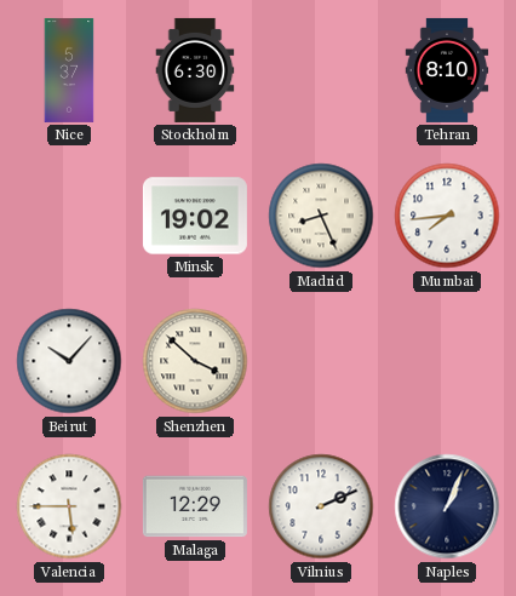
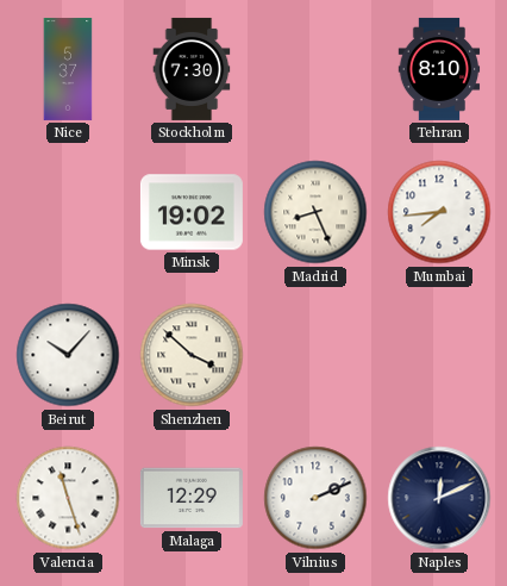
Stockholm: 6:30 -> 7:30 (192, 69)
Valencia: 5:45 -> 11:27 (68, 498)
Naples: 1:04 -> 12:11 (439, 498)
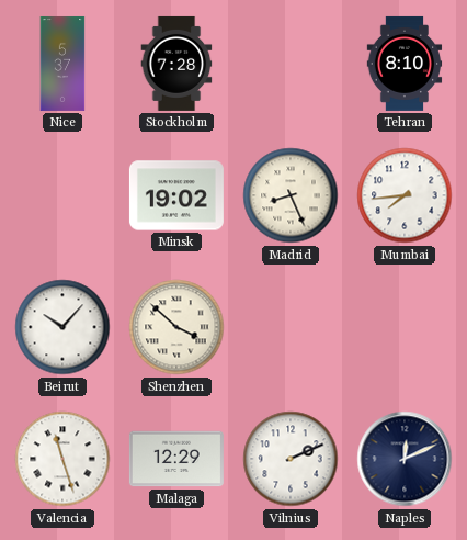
Stockholm: 7:30 -> 7:28 (176, 64)
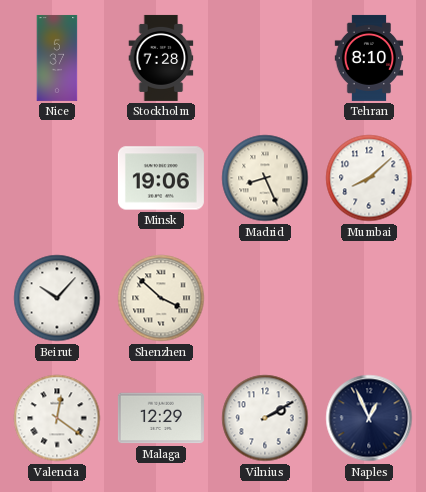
Minsk: 19:02 -> 19:06 (161, 178)
Mumbai: 7:44 -> 8:08 (369, 178)
Valencia: 11:27 -> 12:21 (57, 418)
Vilnius: 2:11 -> 2:10 (265, 418)
Naples: 12:11 -> 12:56 (369, 418)
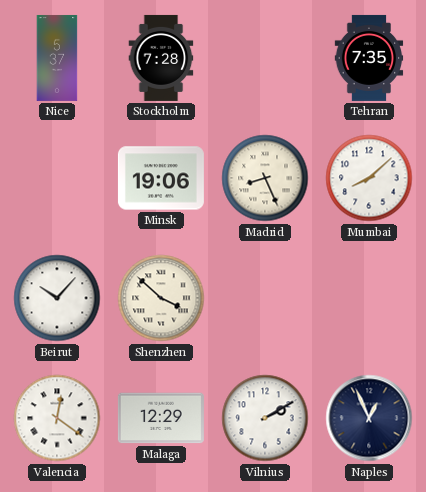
Tehran: 8:10 -> 7:35 (369, 58)
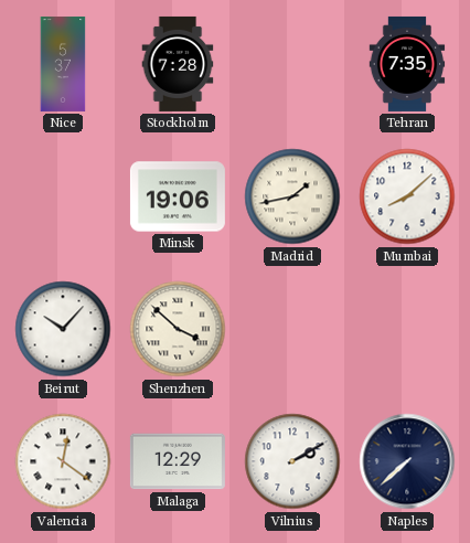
Madrid: 8:26 -> 1:43 (292, 196)
Naples: 12:56 -> 7:38 (407, 461)
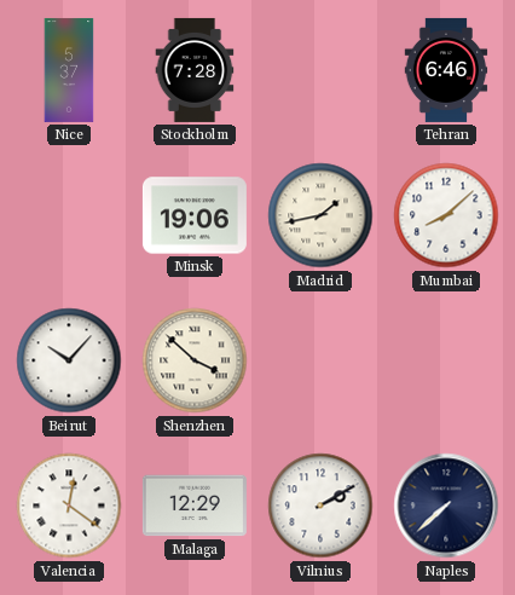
Tehran: 7:35 -> 6:46 (446, 70)
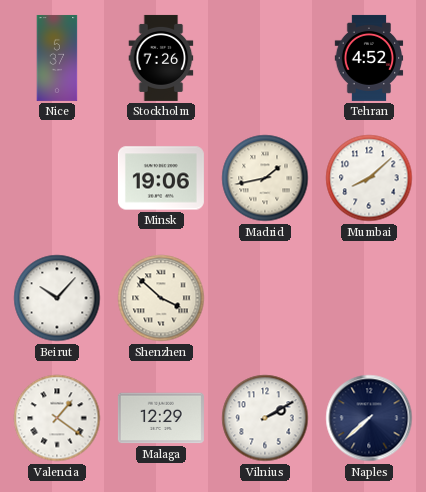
Stockholm: 7:28 -> 7:26 (161, 58)
Tehran: 6:46 -> 4:52 (369, 58)
Valencia: 12:21 -> 1:21 (57, 418)
